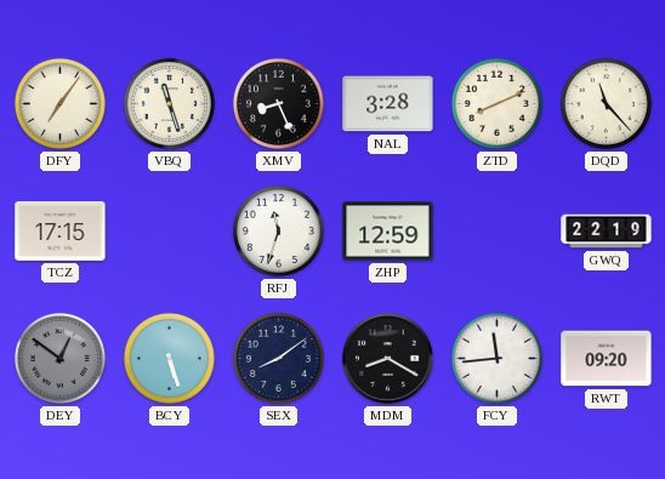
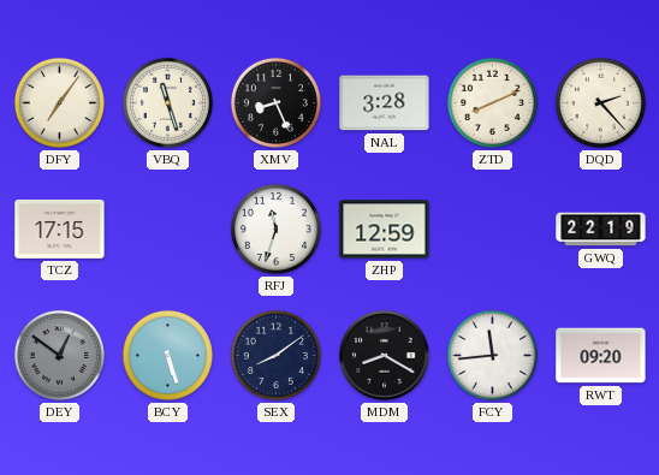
DQD: 11:23 -> 2:23 (600, 102)
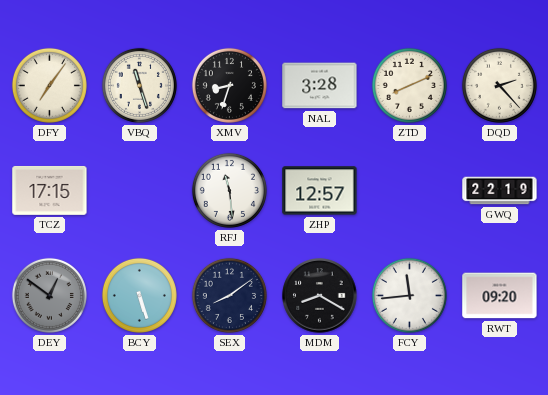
XMV: 8:26 -> 8:33 (229, 85)
RFJ: 11:33 -> 11:29 (229, 190)
ZHP: 12:59 -> 12:57 (320, 191)
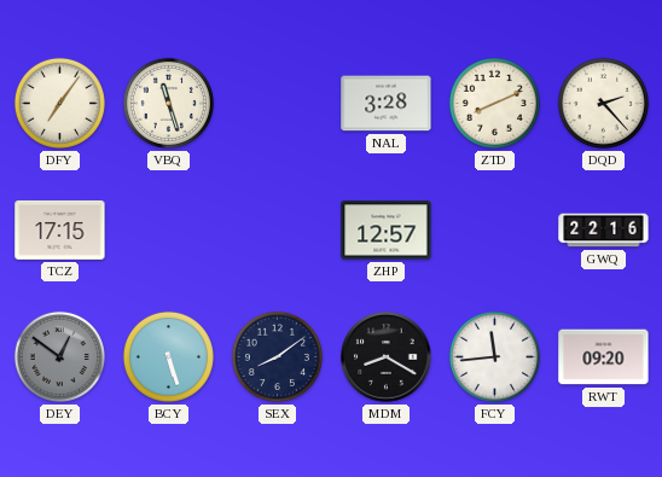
XMV: 8:33 -> none (229, 85)
RFJ: 11:29 -> none (229, 190)
GWQ: 22:19 -> 22:16 (604, 231)
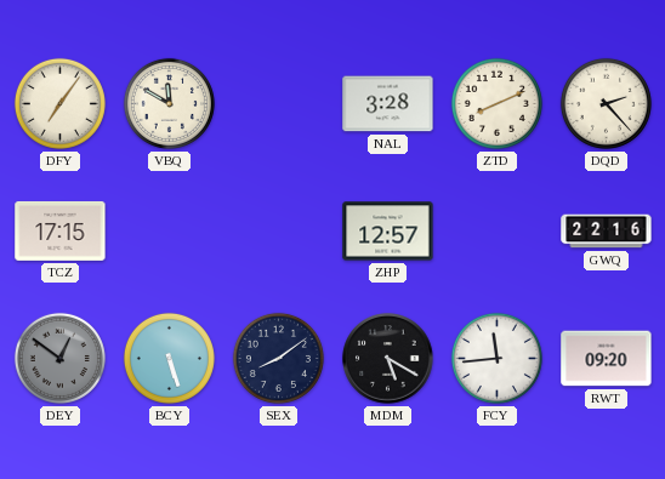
VBQ: 11:27 -> 11:50 (169, 103)
MDM: 8:20 -> 5:20 (388, 359)
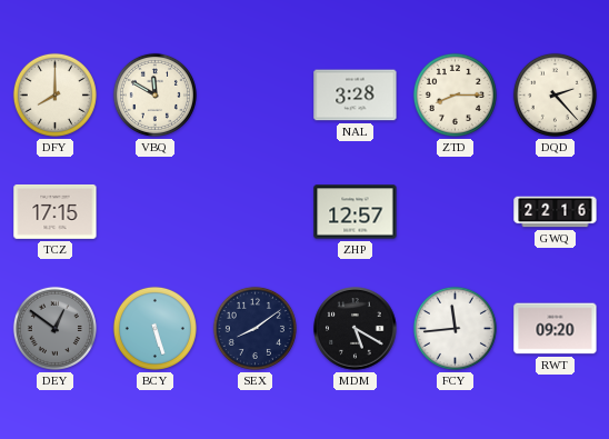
DFY: 7:06 -> 8:00 (54, 94)
ZTD: 8:11 -> 8:15 (455, 94)
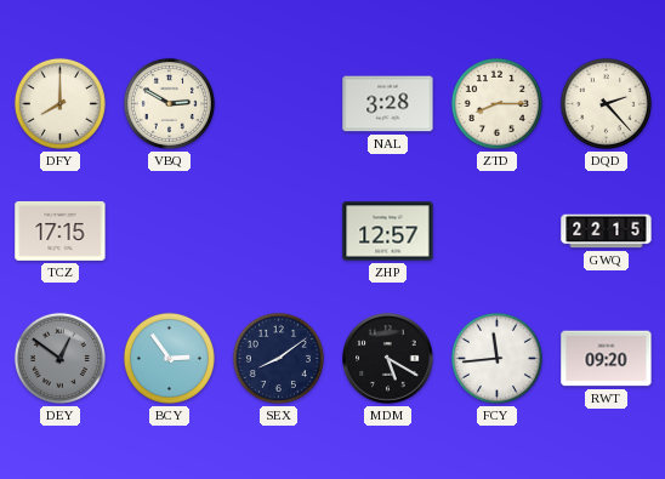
VBQ: 11:50 -> 2:50 (169, 103)
GWQ: 22:16 -> 22:15 (607, 232)
BCY: 5:27 -> 2:54 (169, 358)
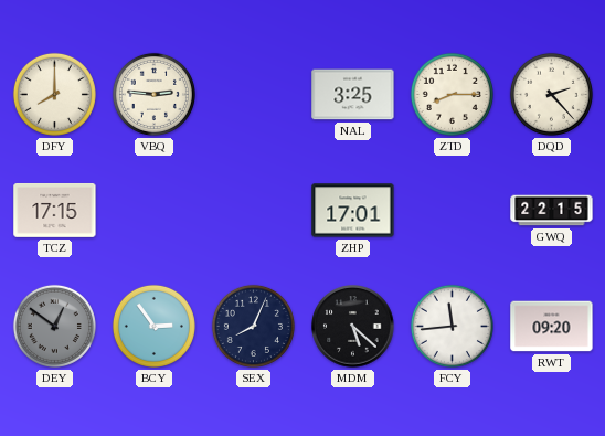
VBQ: 2:50 -> 2:46 (153, 94)
NAL: 3:28 -> 3:25 (353, 95)
ZHP: 12:57 -> 17:01 (353, 211)
SEX: 8:09 -> 8:04 (253, 326)
MDM: 5:20 -> 5:22 (353, 327)
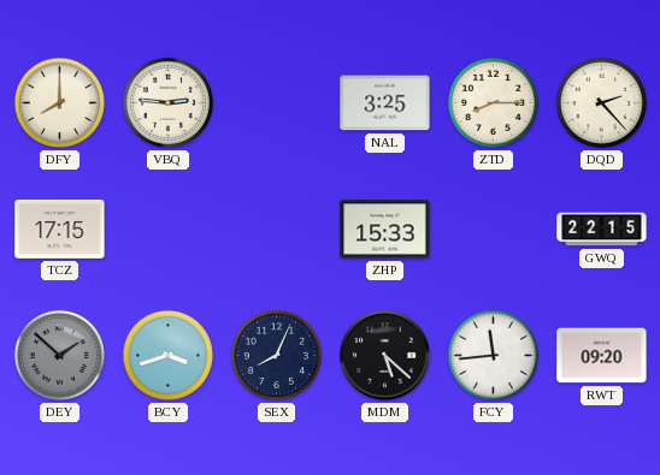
ZHP: 17:01 -> 15:33 (385, 230)
DEY: 12:51 -> 1:52 (59, 355)
BCY: 2:54 -> 3:42 (167, 355)
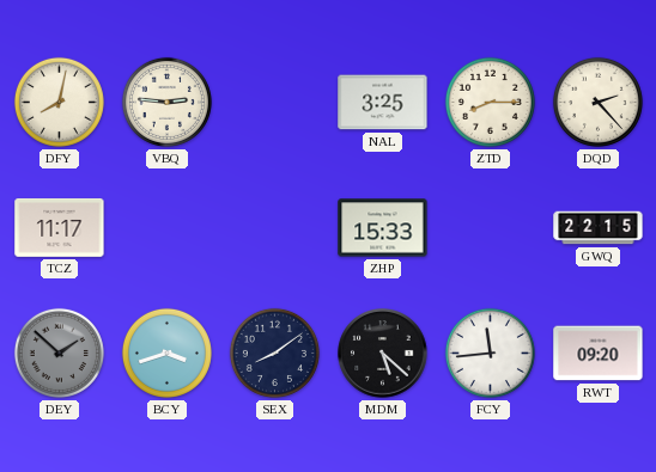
DFY: 8:00 -> 8:02 (59, 102)
TCZ: 17:15 -> 11:17 (60, 227)
SEX: 8:04 -> 8:09 (274, 353)
